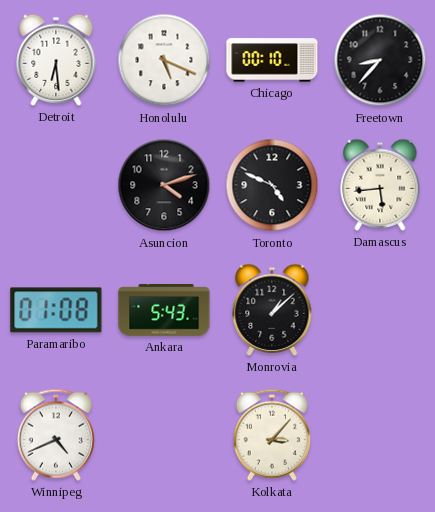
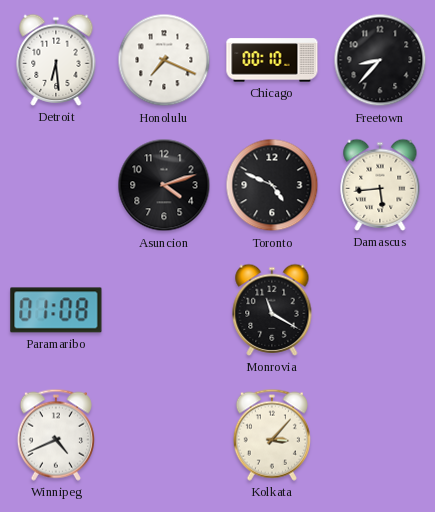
Honolulu: 5:19 -> 7:19 (164, 60)
Ankara: 5:43 -> none (164, 310)
Monrovia: 1:08 -> 11:20 (272, 310)
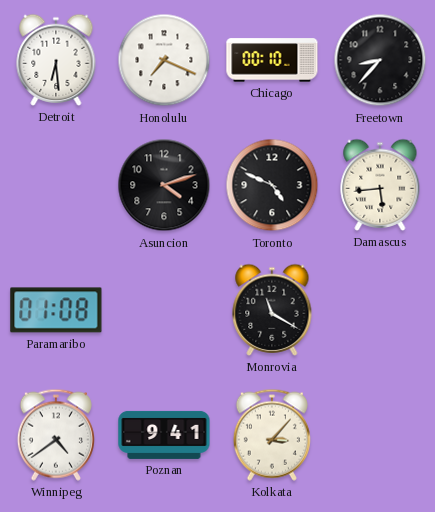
Winnipeg: 4:41 -> 4:39 (56, 435)
Poznan: none -> 9:41 (164, 435)
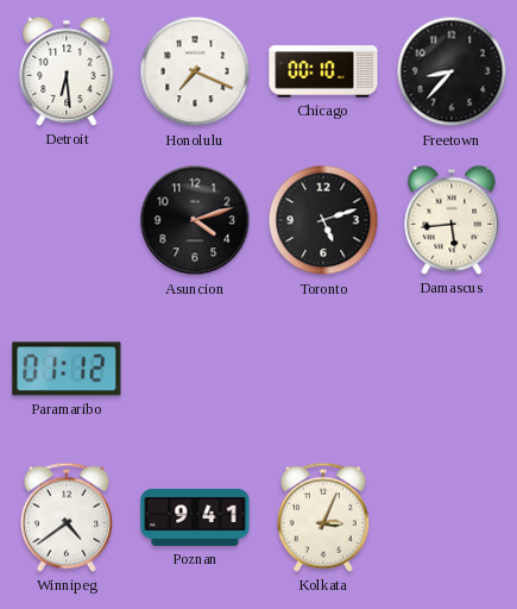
Toronto: 4:49 -> 5:12 (323, 220)
Paramaribo: 01:08 -> 01:12 (67, 369)
Monrovia: 11:20 -> none (272, 310)
Kolkata: 3:07 -> 3:04 (323, 517)
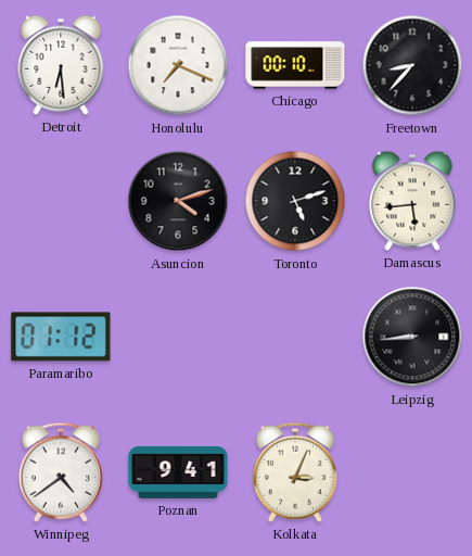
Leipzig: none -> 8:44 (412, 337)
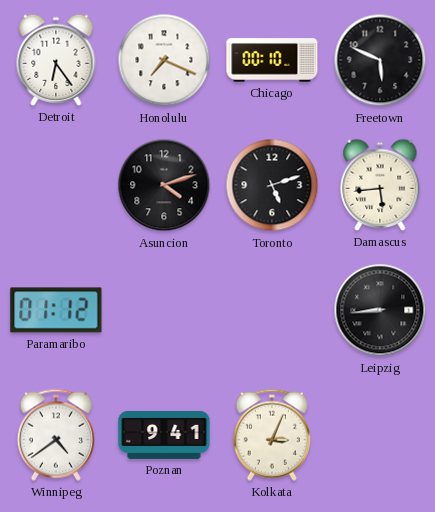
Detroit: 6:29 -> 6:24 (56, 60)
Freetown: 8:37 -> 5:49 (380, 60)
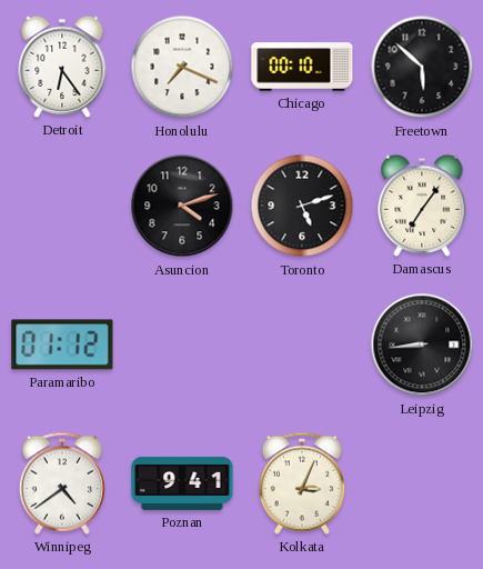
Freetown: 5:49 -> 5:52 (422, 67)
Damascus: 5:44 -> 7:06 (422, 206)
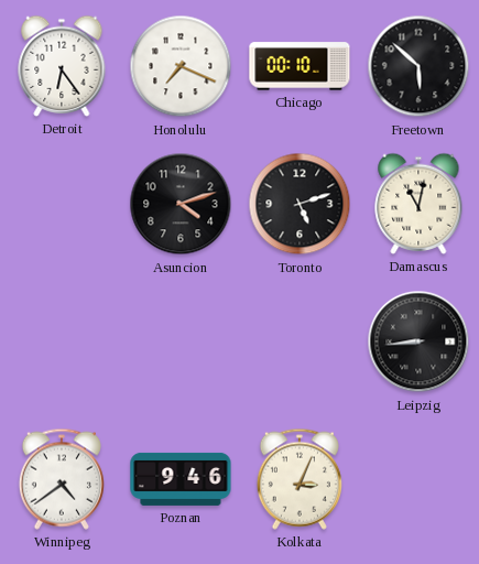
Damascus: 7:06 -> 11:02 (418, 204)
Paramaribo: 01:12 -> none (62, 345)
Poznan: 9:41 -> 9:46 (181, 479)
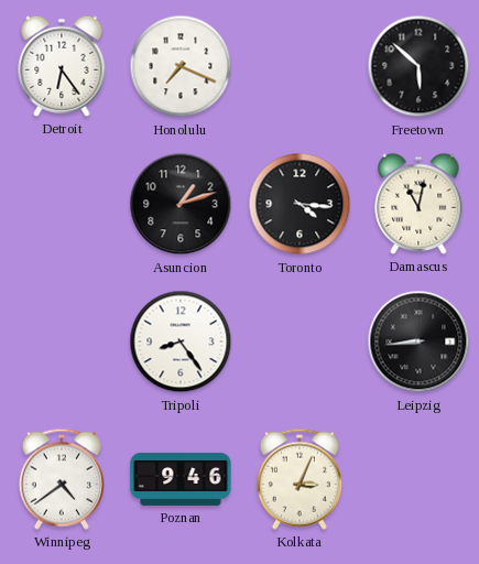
Chicago: 00:10 -> none (300, 66)
Asuncion: 4:12 -> 1:12 (181, 204)
Toronto: 5:12 -> 4:16 (300, 204)
Tripoli: none -> 8:24 (181, 341)
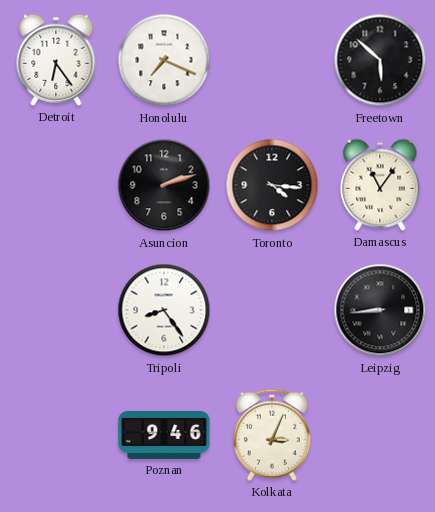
Asuncion: 1:12 -> 2:12 (164, 185)
Damascus: 11:02 -> 11:06 (380, 185)
Winnipeg: 4:39 -> none (62, 479)
